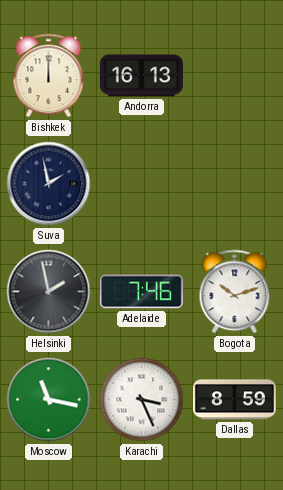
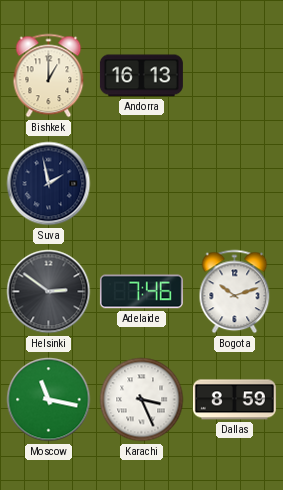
Bishkek: 12:00 -> 1:00 (49, 76)
Helsinki: 1:58 -> 2:51 (49, 292)
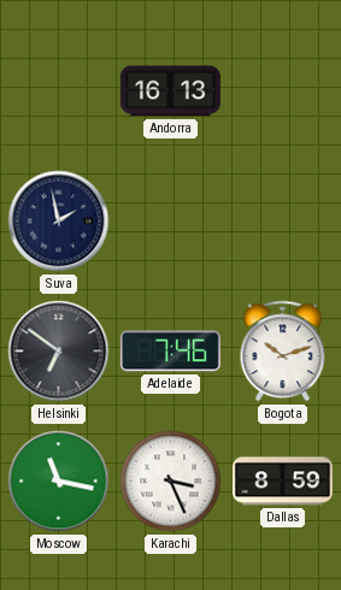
Bishkek: 1:00 -> none (49, 76)
Helsinki: 2:51 -> 6:51 (59, 352)
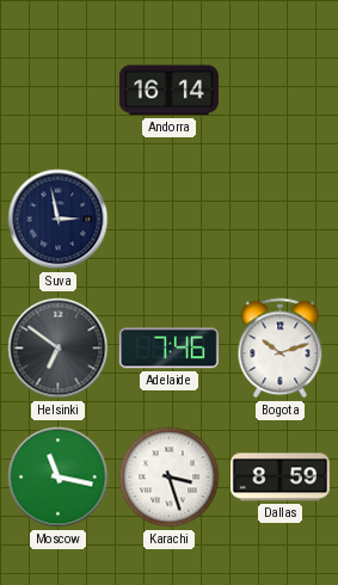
Andorra: 16:13 -> 16:14 (168, 91)
Suva: 1:58 -> 2:58 (59, 220)
Karachi: 3:26 -> 3:27 (170, 478)
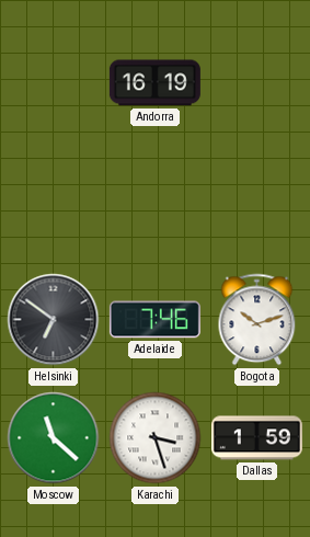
Andorra: 16:14 -> 16:19 (154, 83)
Suva: 2:58 -> none (59, 220)
Moscow: 11:17 -> 11:22 (54, 438)
Dallas: 8:59 -> 1:59 (256, 438)
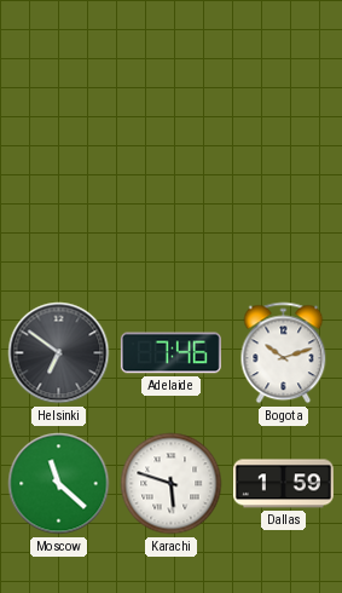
Andorra: 16:19 -> none (154, 83)
Karachi: 3:27 -> 5:48 (172, 484)
